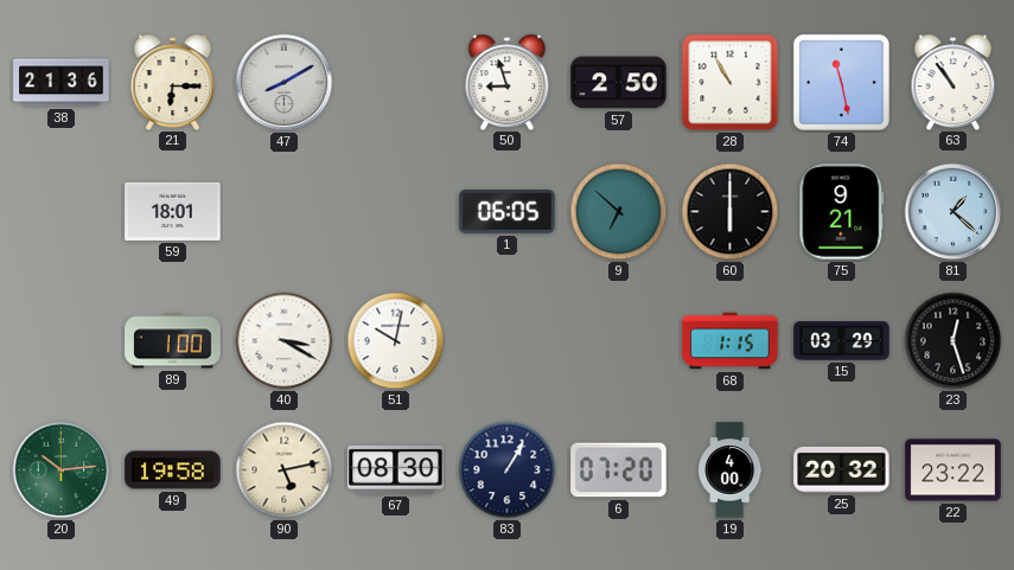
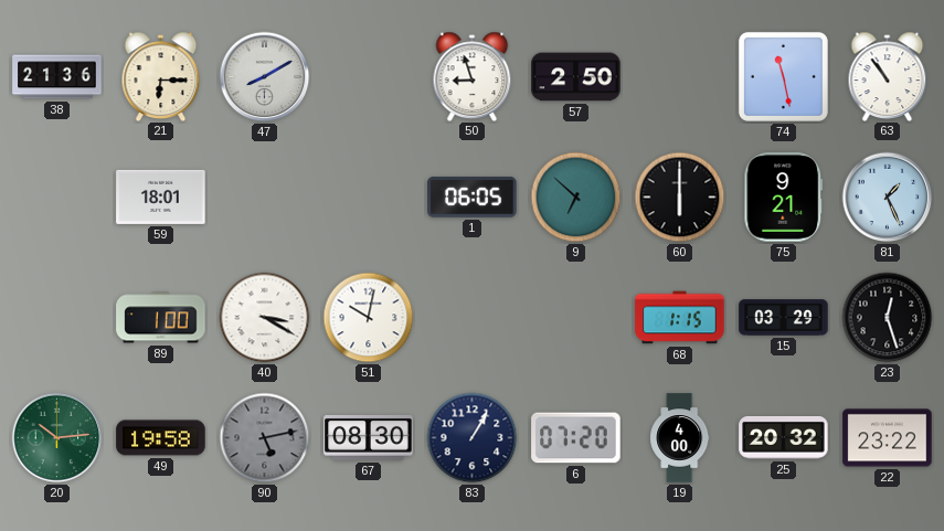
28: 10:55 -> none (731, 83)
81: 1:22 -> 1:26 (888, 198)
90 dial: cream -> grey (265, 438)
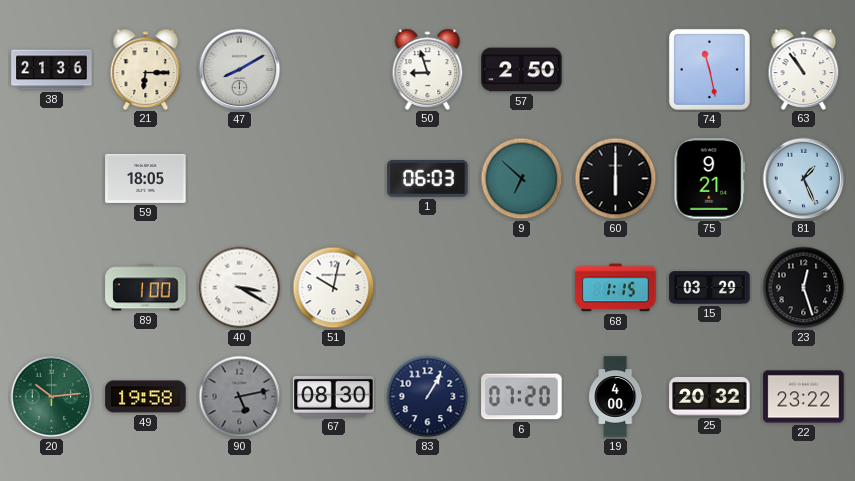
59: 18:01 -> 18:05 (146, 178)
1: 06:05 -> 06:03 (428, 178)
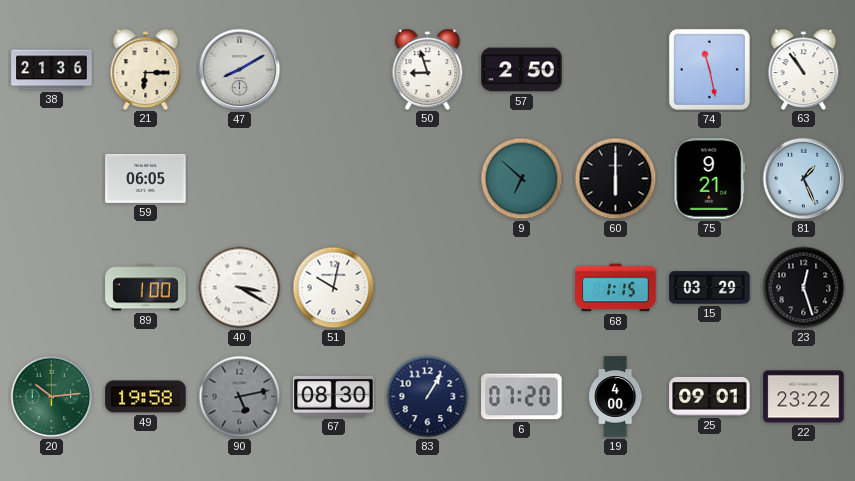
59: 18:05 -> 06:05 (146, 178)
1: 06:03 -> none (428, 178)
25: 20:32 -> 09:01 (710, 396)
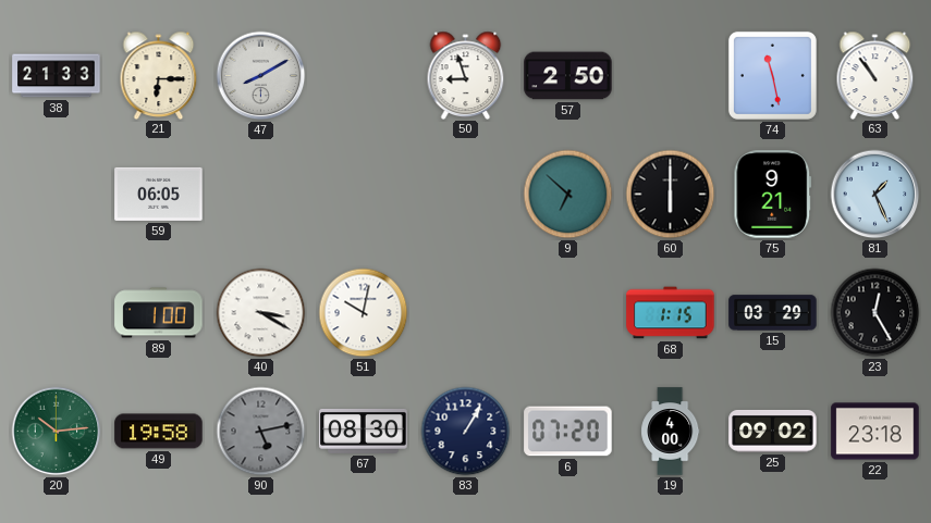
38: 21:36 -> 21:33 (57, 76)
23: 12:27 -> 12:25 (875, 313)
25: 09:01 -> 09:02 (773, 431)
22: 23:22 -> 23:18 (875, 432)
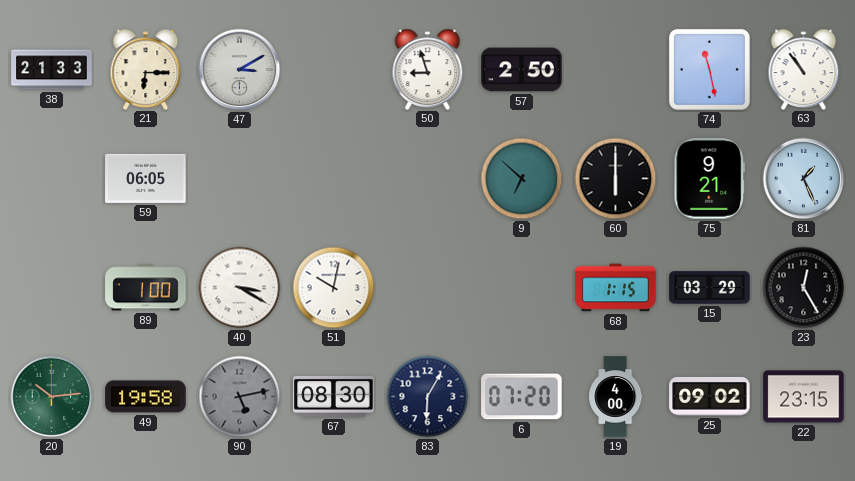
47: 8:10 -> 3:10 (240, 70)
83: 1:05 -> 6:05 (428, 397)
22: 23:18 -> 23:15 (804, 397)
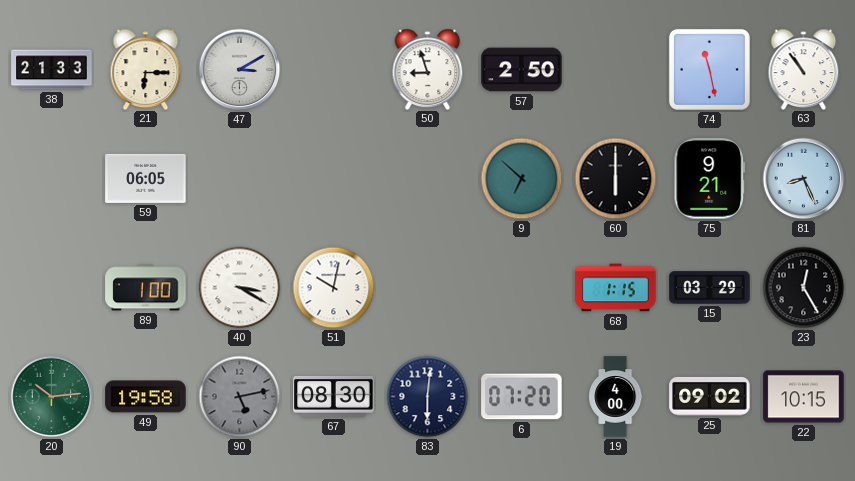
81: 1:26 -> 8:26 (804, 179)
83: 6:05 -> 6:01 (428, 397)
22: 23:15 -> 10:15 (804, 397)
